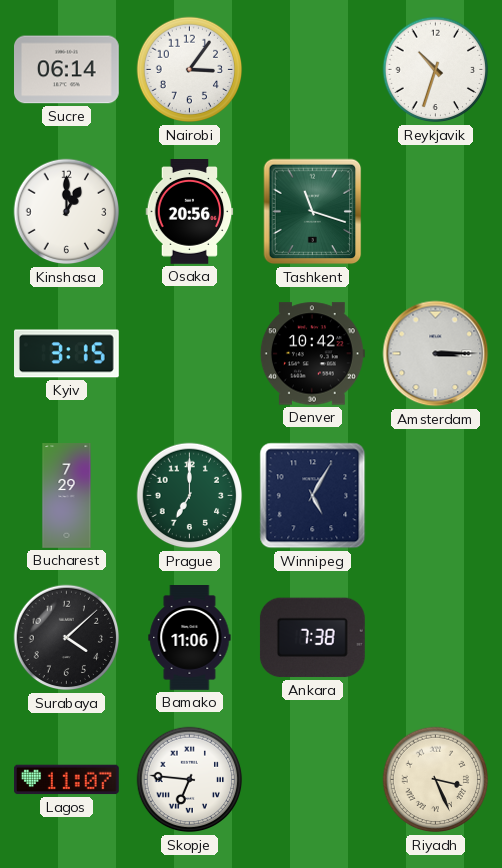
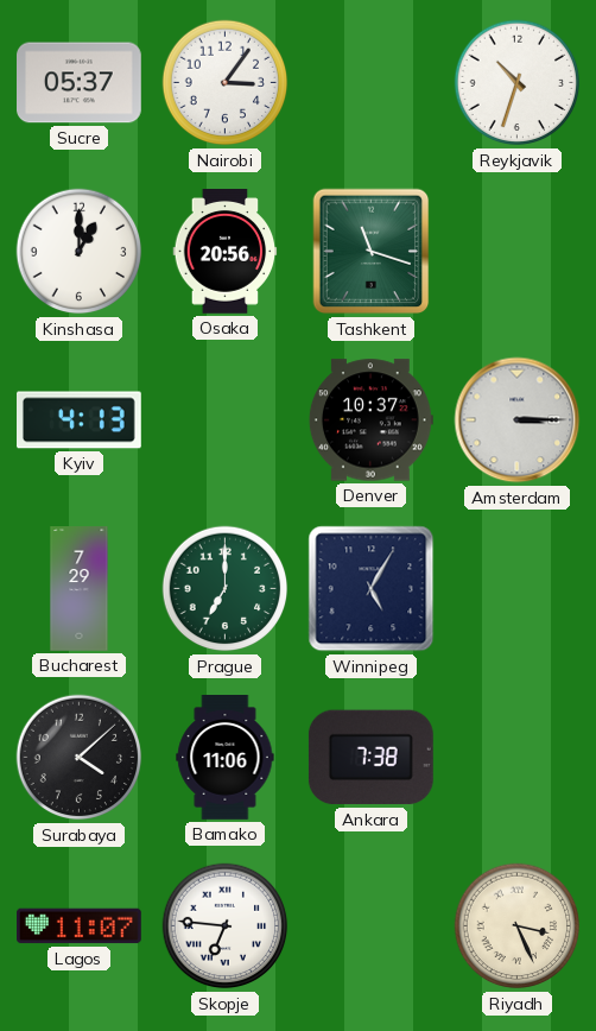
Sucre: 06:14 -> 05:37 (80, 83)
Kyiv: 3:15 -> 4:13 (80, 420)
Denver: 10:42 -> 10:37 (370, 420)
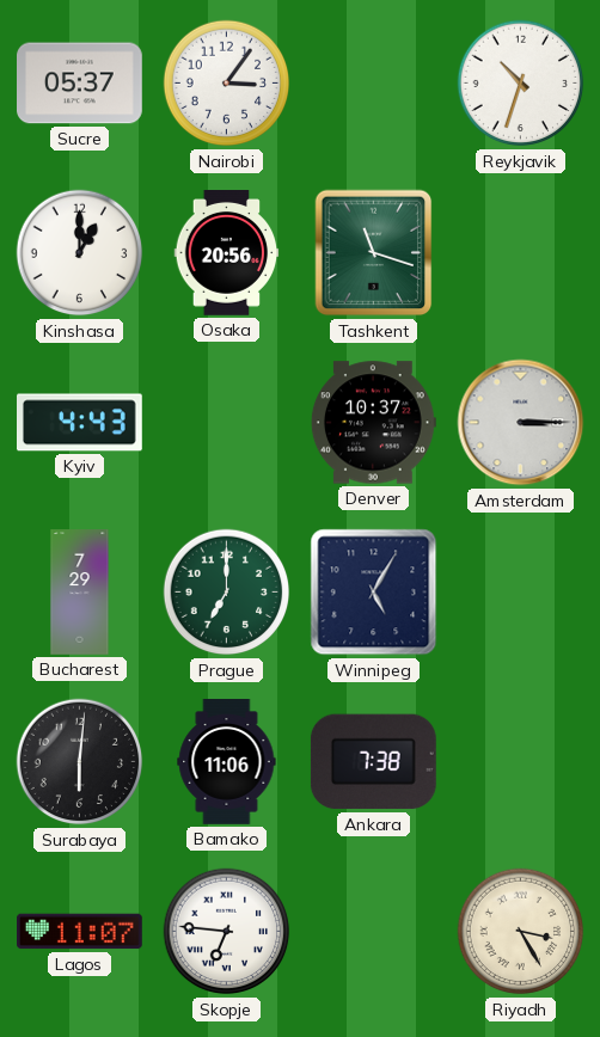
Kyiv: 4:13 -> 4:43 (80, 423)
Surabaya: 4:08 -> 6:01 (80, 762)
Riyadh: 3:26 -> 3:25 (521, 932)
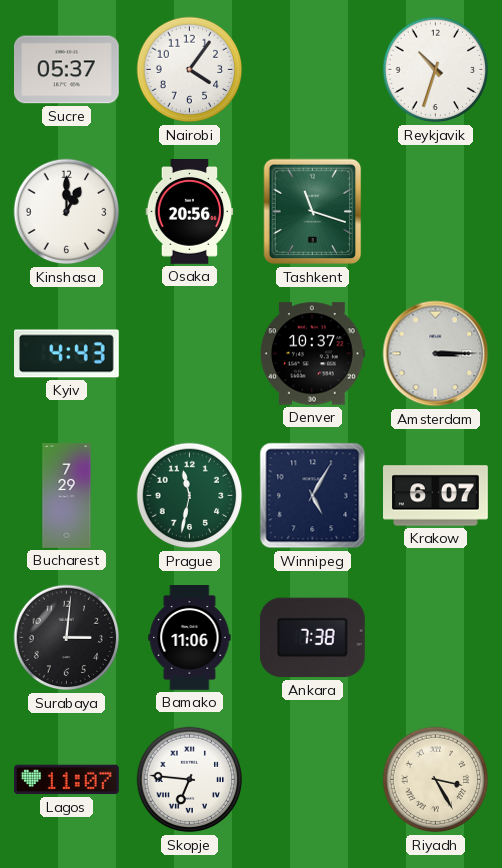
Nairobi: 3:06 -> 4:06 (190, 70)
Prague: 7:00 -> 11:32 (190, 496)
Krakow: none -> 6:07 (436, 496)
Surabaya: 6:01 -> 3:01 (67, 638)
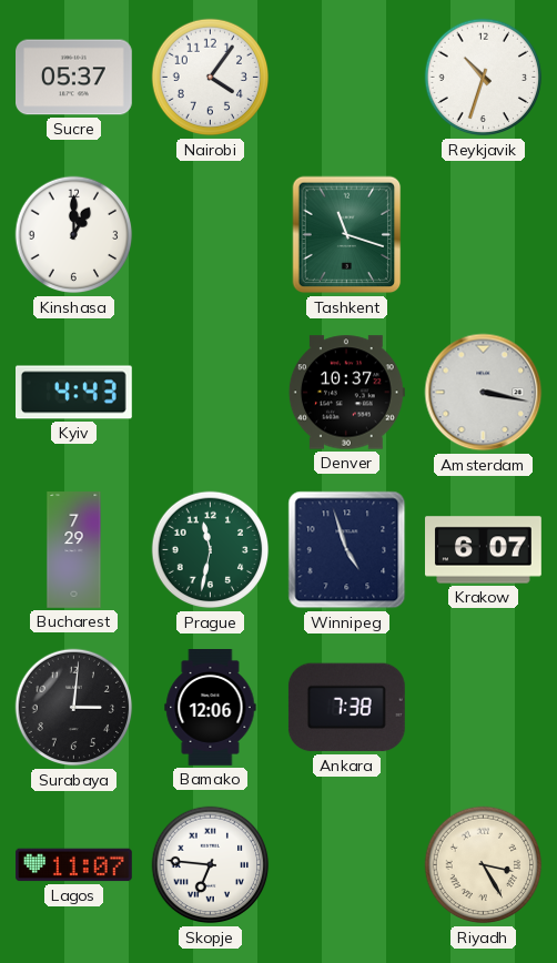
Osaka: 20:56 -> none (190, 212)
Amsterdam: 3:15 -> 3:17 (484, 393)
Winnipeg: 5:05 -> 4:57 (347, 550)
Bamako: 11:06 -> 12:06 (211, 708)
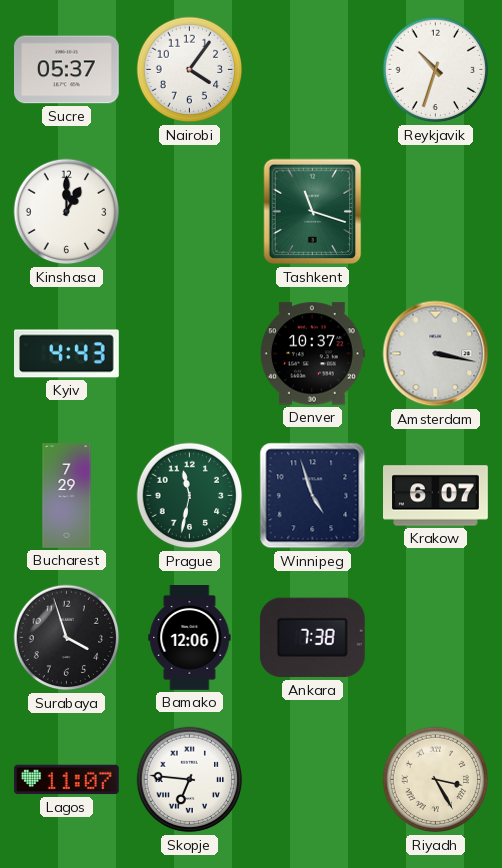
Surabaya: 3:01 -> 3:57 (67, 638)
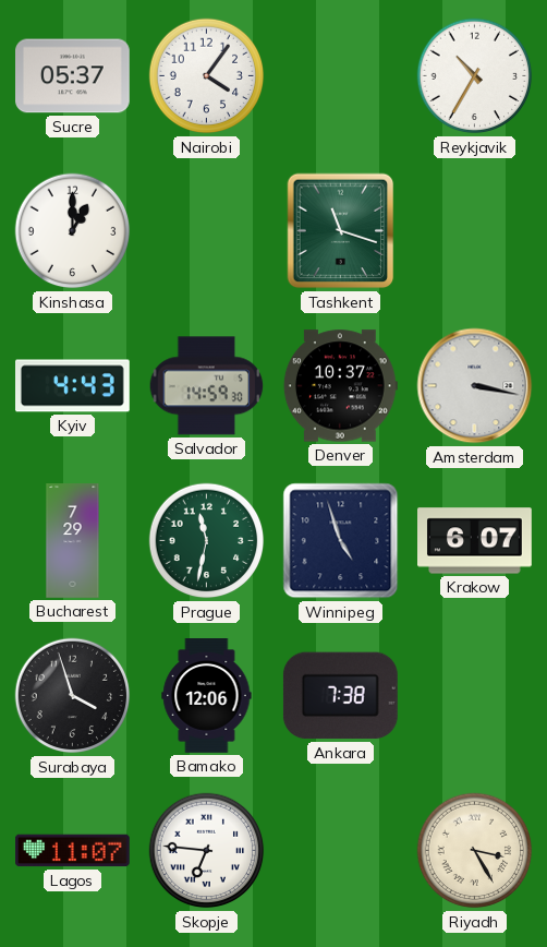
Reykjavik: 10:33 -> 10:35 (475, 76)
Salvador: none -> 14:59 (207, 386)
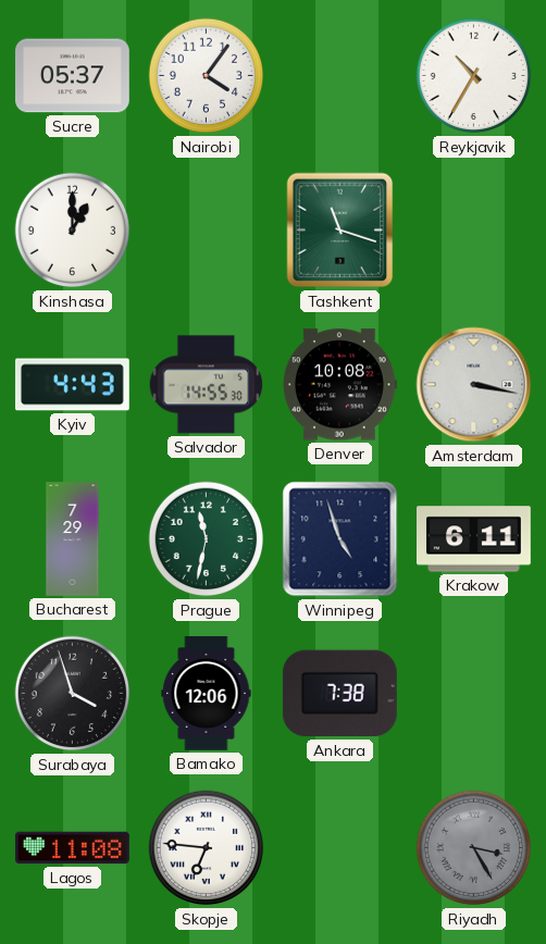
Salvador: 14:59 -> 14:55 (207, 385)
Denver: 10:37 -> 10:08 (339, 385)
Krakow: 6:07 -> 6:11 (474, 539)
Lagos: 11:07 -> 11:08 (73, 848)
Riyadh dial: cream -> grey (474, 848)
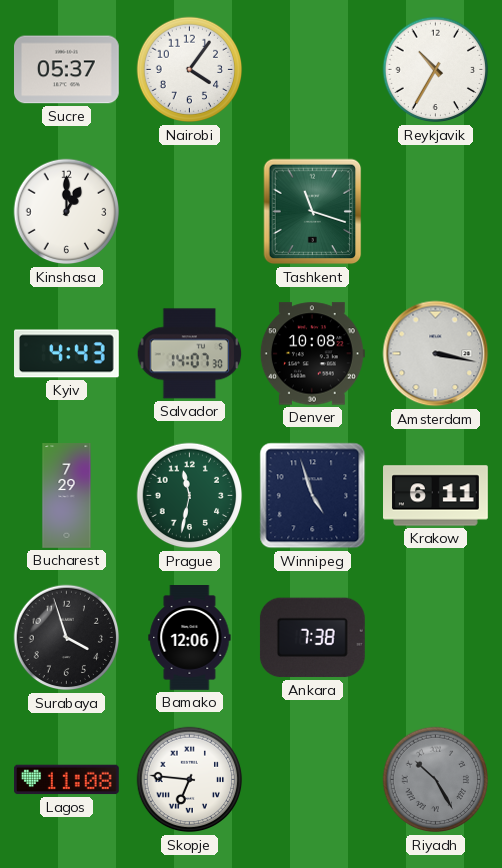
Salvador: 14:55 -> 14:07 (190, 354)
Riyadh: 3:25 -> 10:25 (436, 780)
